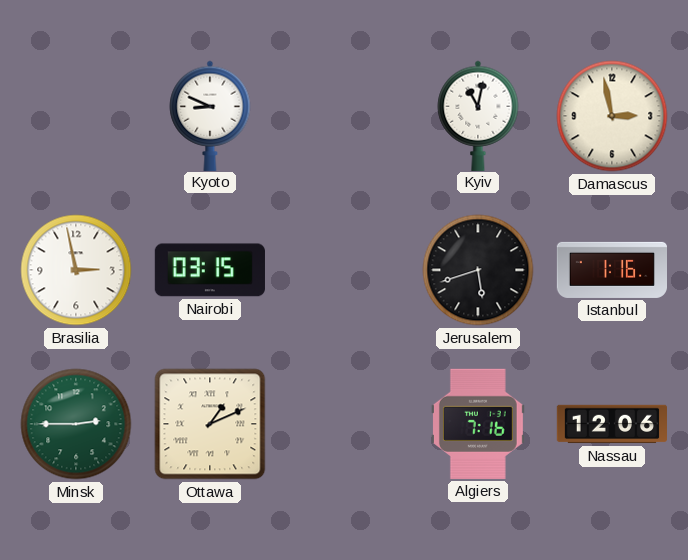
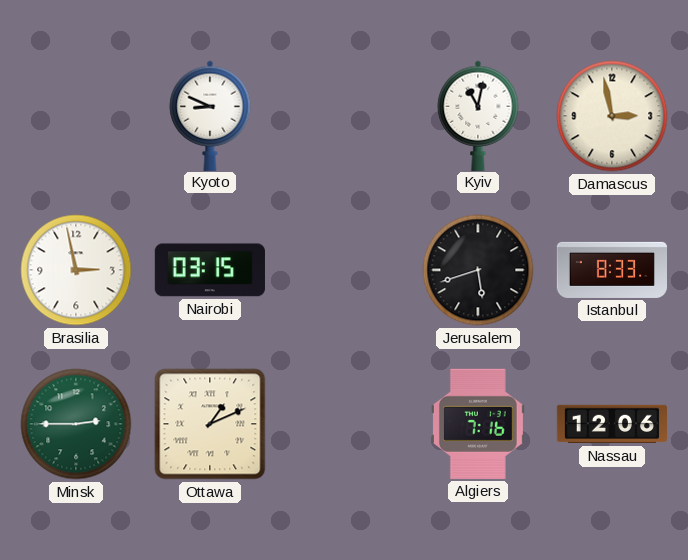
Istanbul: 1:16 -> 8:33 (611, 270)
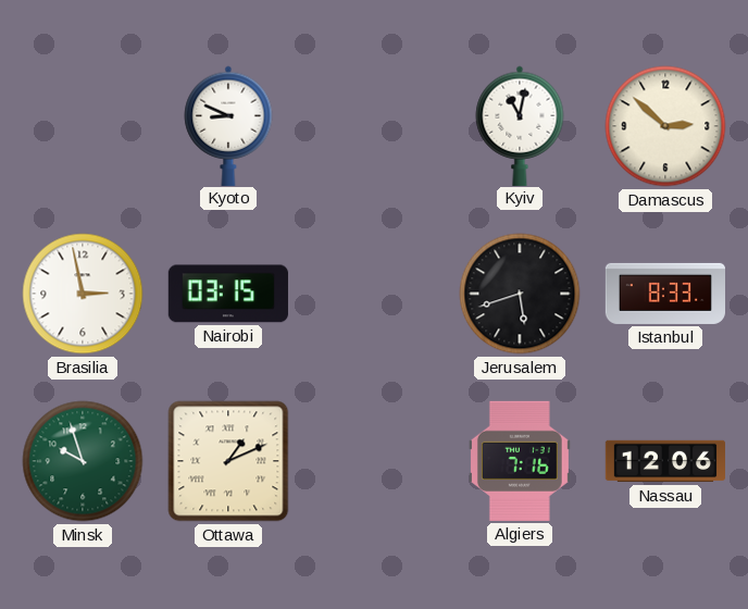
Damascus: 2:58 -> 2:52 (665, 126)
Minsk: 2:45 -> 9:57 (83, 461)
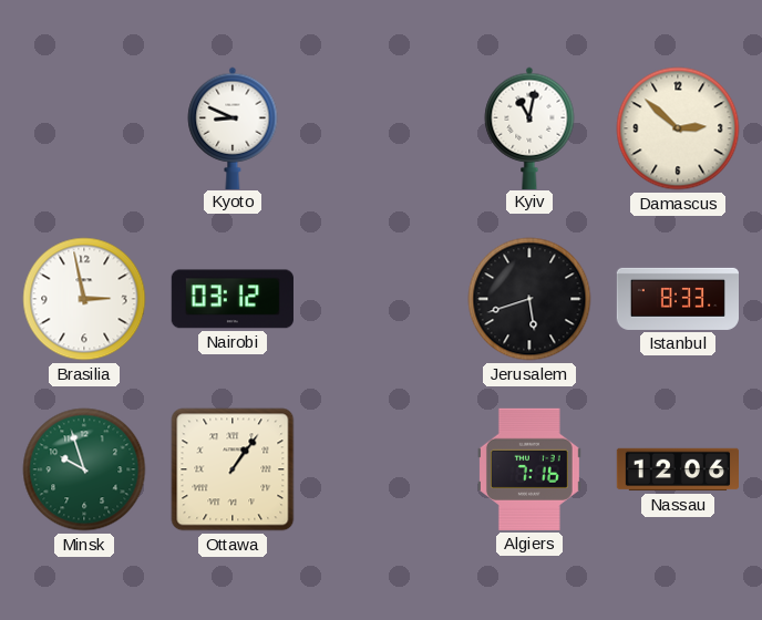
Nairobi: 03:15 -> 03:12 (233, 299)
Ottawa: 1:11 -> 1:06 (233, 469)
